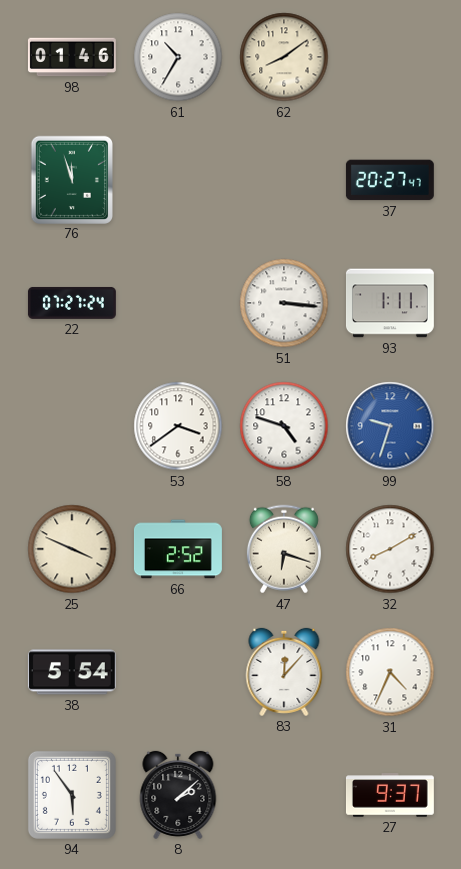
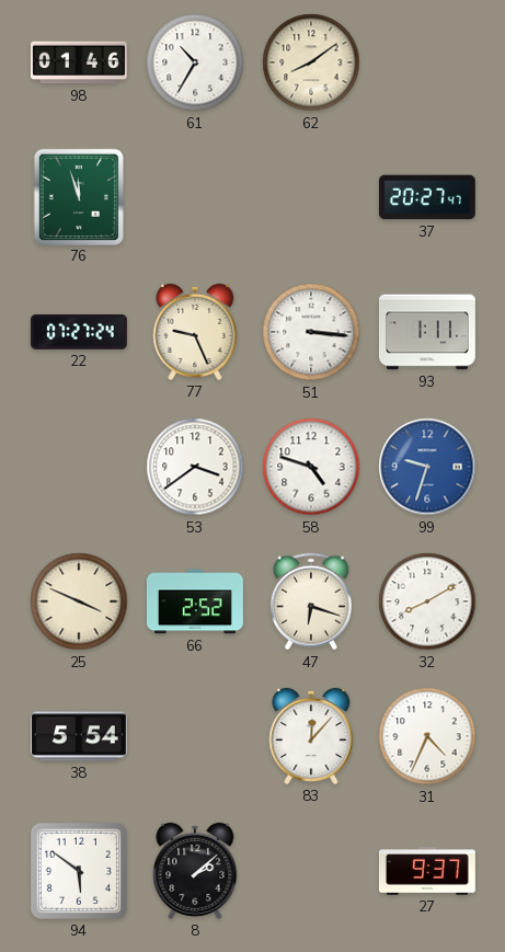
77: none -> 9:26 (195, 332)
94: 5:54 -> 5:51 (79, 871)
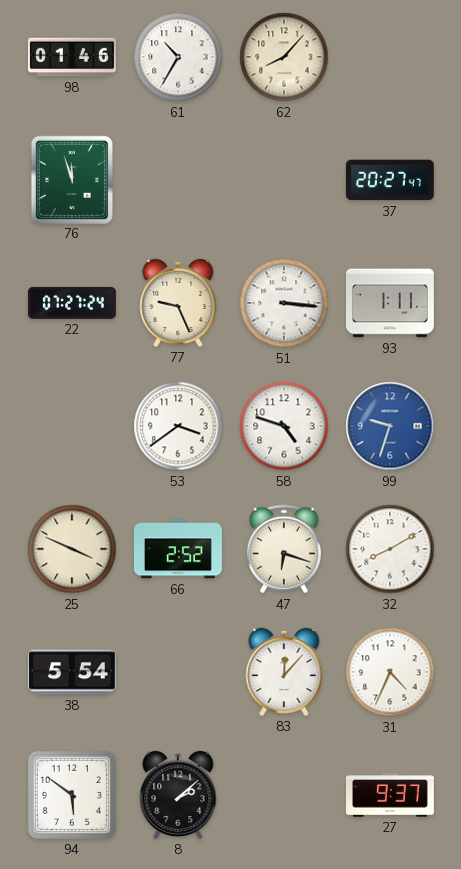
62: 8:09 -> 8:07 (284, 57)
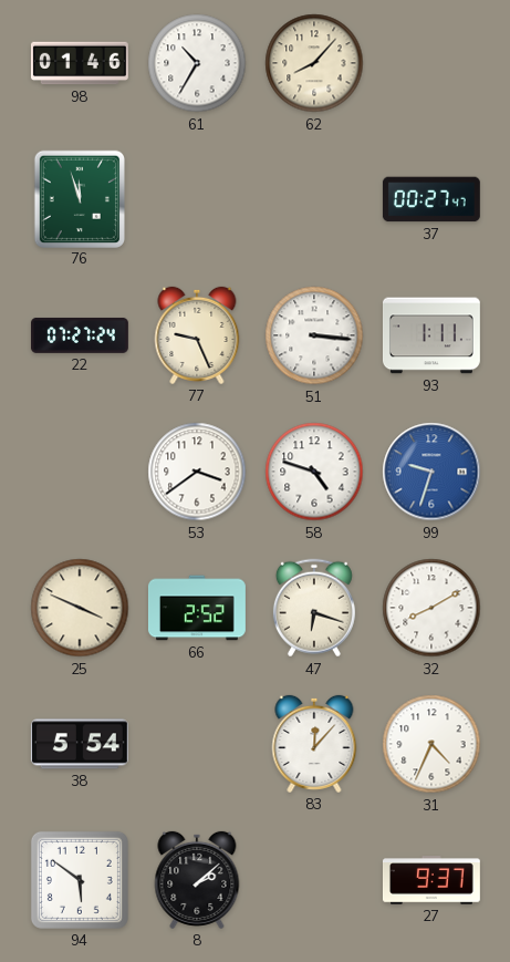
37: 20:27 -> 00:27 (431, 199)
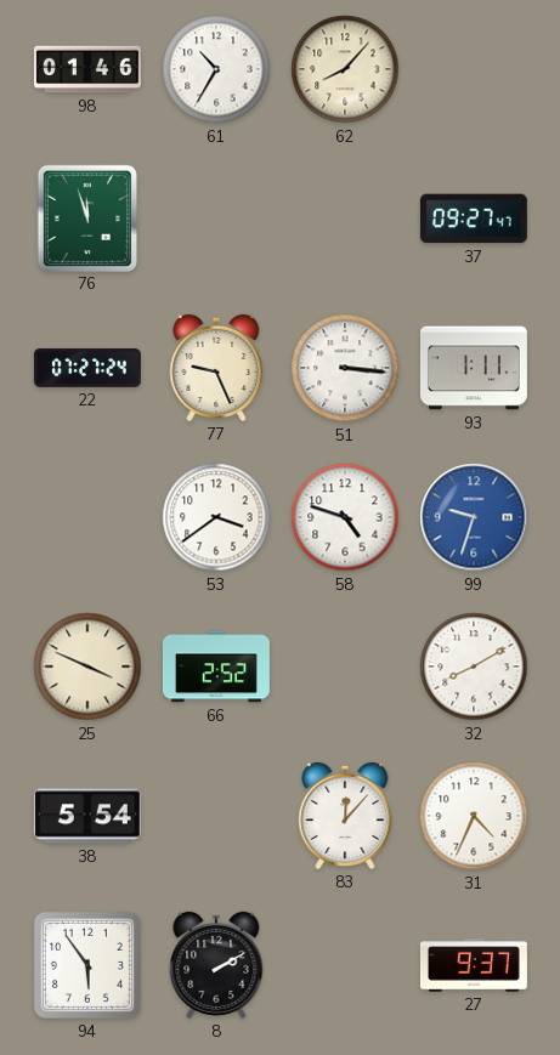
37: 00:27 -> 09:27 (474, 219)
47: 6:18 -> none (314, 608)
94: 5:51 -> 5:54 (87, 965)
8: 2:08 -> 2:10 (216, 965)
